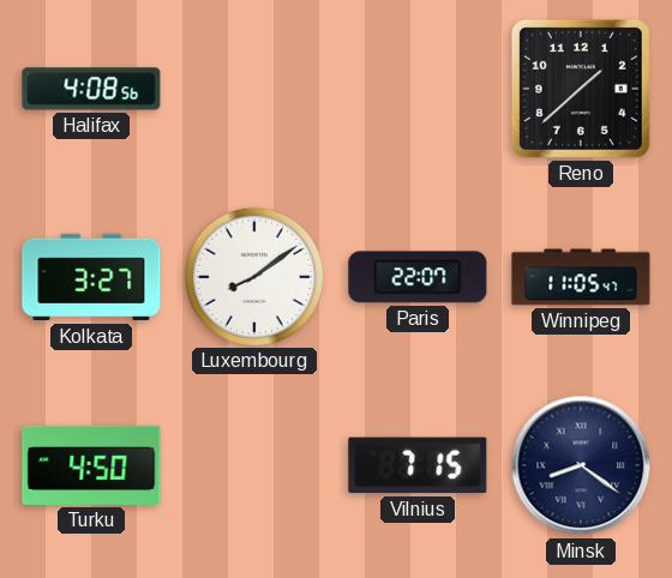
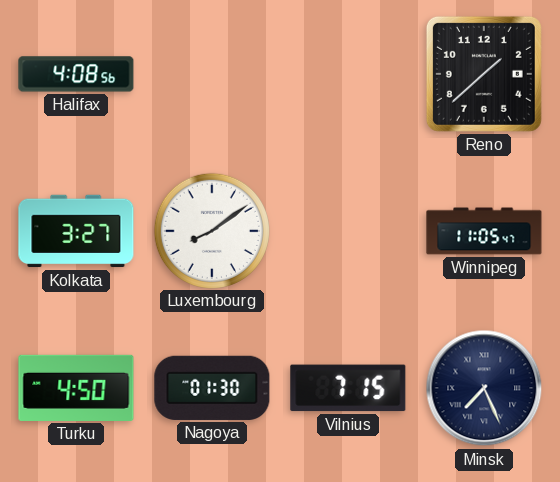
Paris: 22:07 -> none (418, 277)
Nagoya: none -> 01:30 (212, 388)
Minsk: 8:21 -> 7:26 (484, 388)
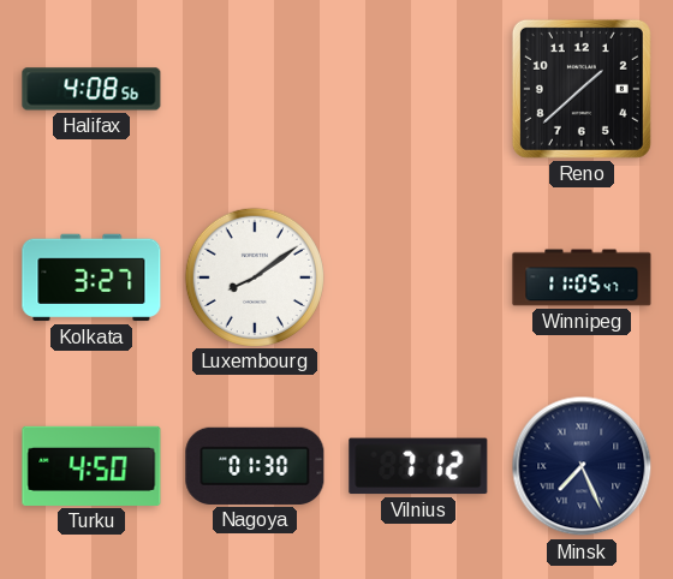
Vilnius: 7:15 -> 7:12 (418, 466)
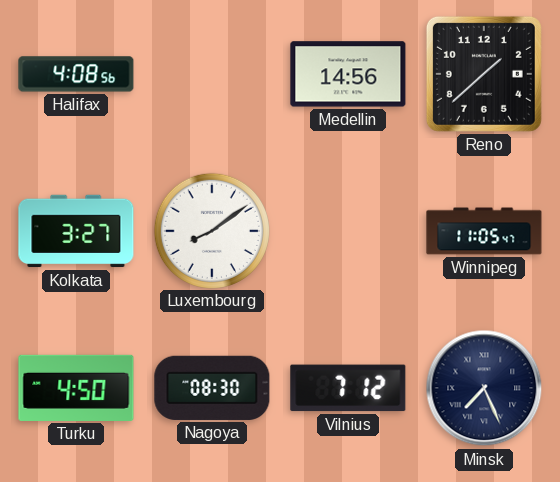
Medellin: none -> 14:56 (348, 74)
Nagoya: 01:30 -> 08:30 (212, 388)
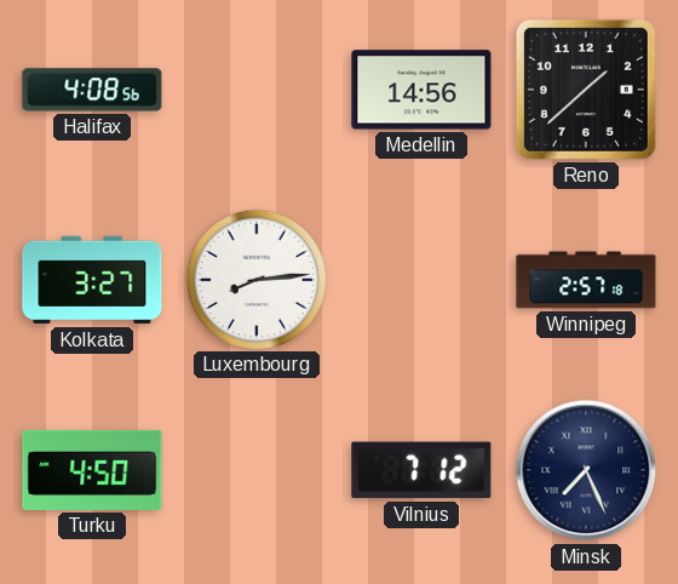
Luxembourg: 8:09 -> 8:14 (255, 279)
Winnipeg: 11:05 -> 2:57 (586, 280)
Nagoya: 08:30 -> none (212, 388)
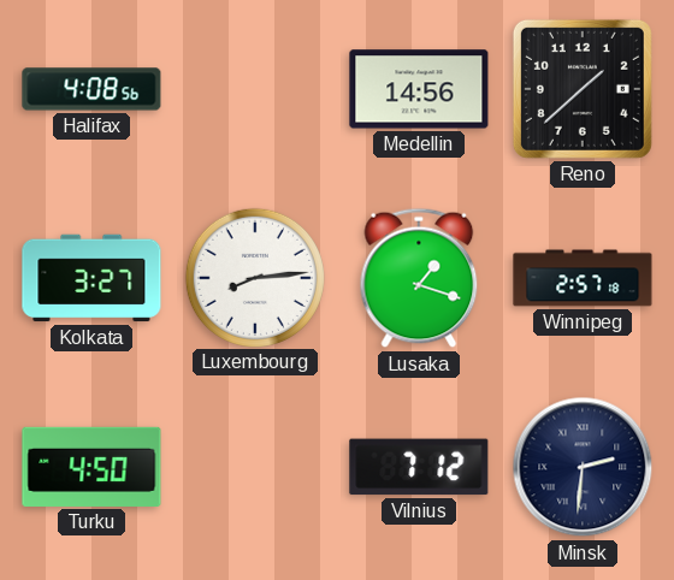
Lusaka: none -> 1:18 (419, 278)
Minsk: 7:26 -> 2:31 (583, 467)
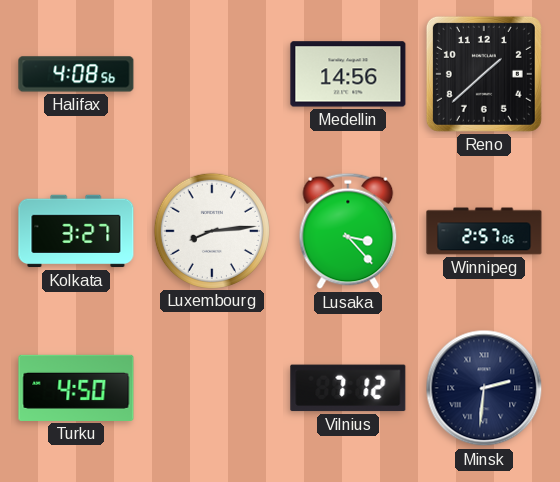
Lusaka: 1:18 -> 3:23 (348, 231)
Winnipeg: 2:57:18 -> 2:57:06 (484, 231)
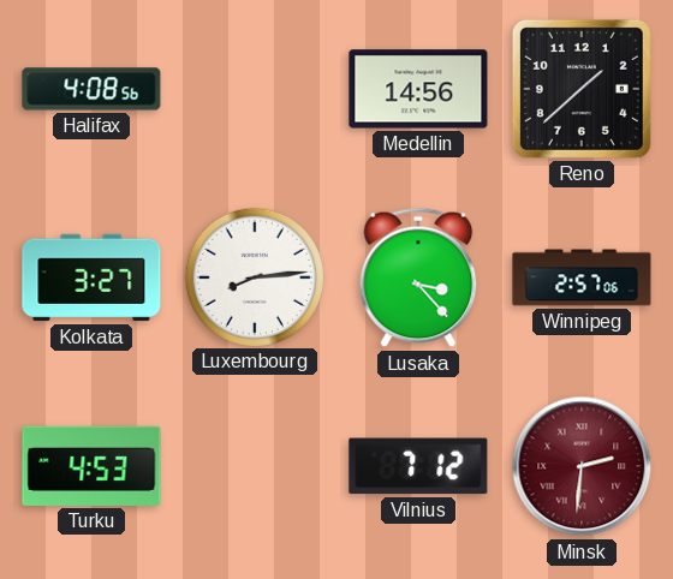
Turku: 4:50 -> 4:53 (91, 466)
Minsk dial: navy -> burgundy (582, 466)
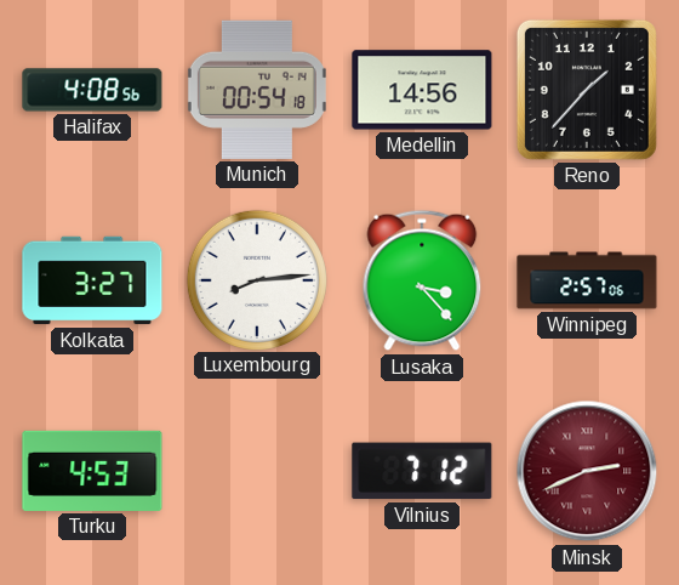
Munich: none -> 00:54 (257, 90)
Reno: 1:38 -> 1:37 (587, 90)
Minsk: 2:31 -> 2:41 (587, 471)
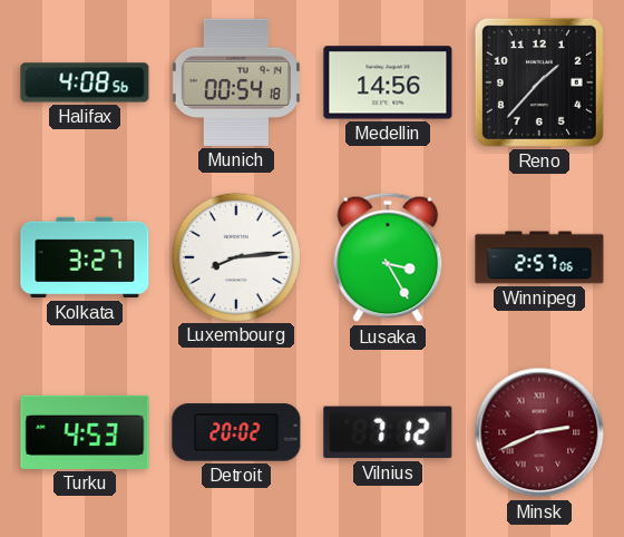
Lusaka: 3:23 -> 3:25 (388, 257)
Detroit: none -> 20:02 (236, 432)
